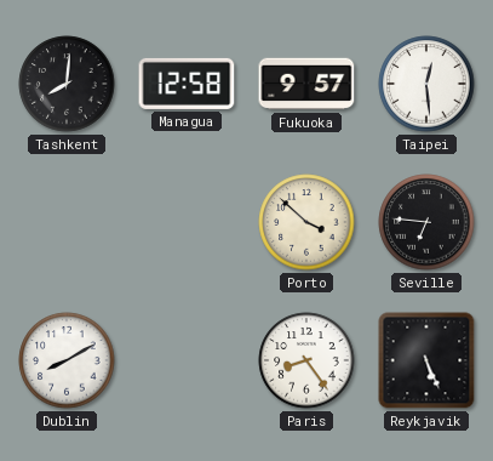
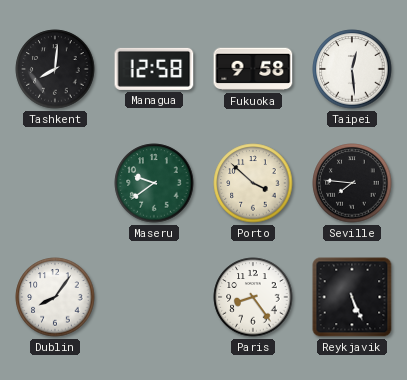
Fukuoka: 9:57 -> 9:58 (253, 69)
Maseru: none -> 9:39 (154, 183)
Seville: 6:46 -> 7:46 (352, 183)
Dublin: 8:10 -> 8:06 (55, 297)
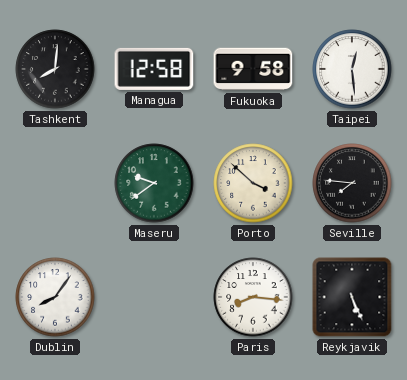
Paris: 8:24 -> 8:16 (253, 297)
